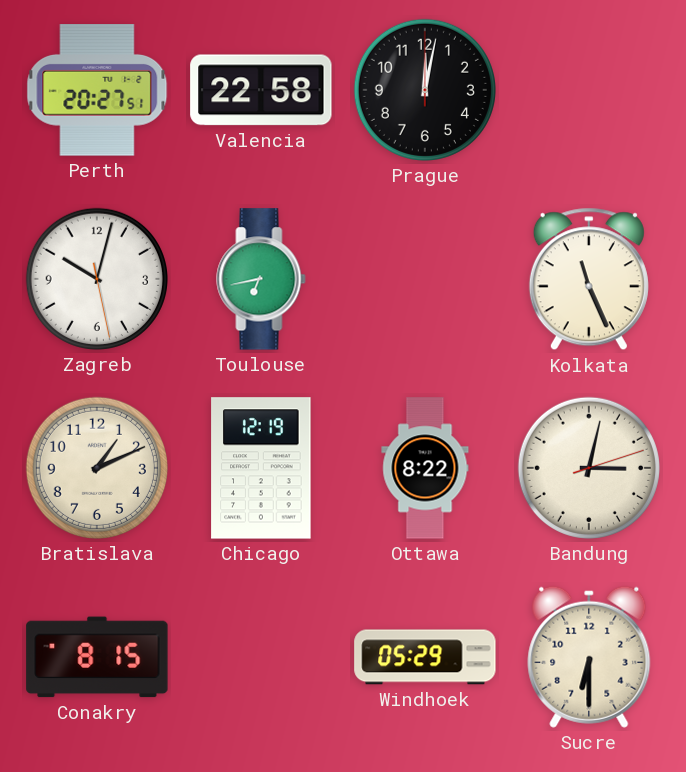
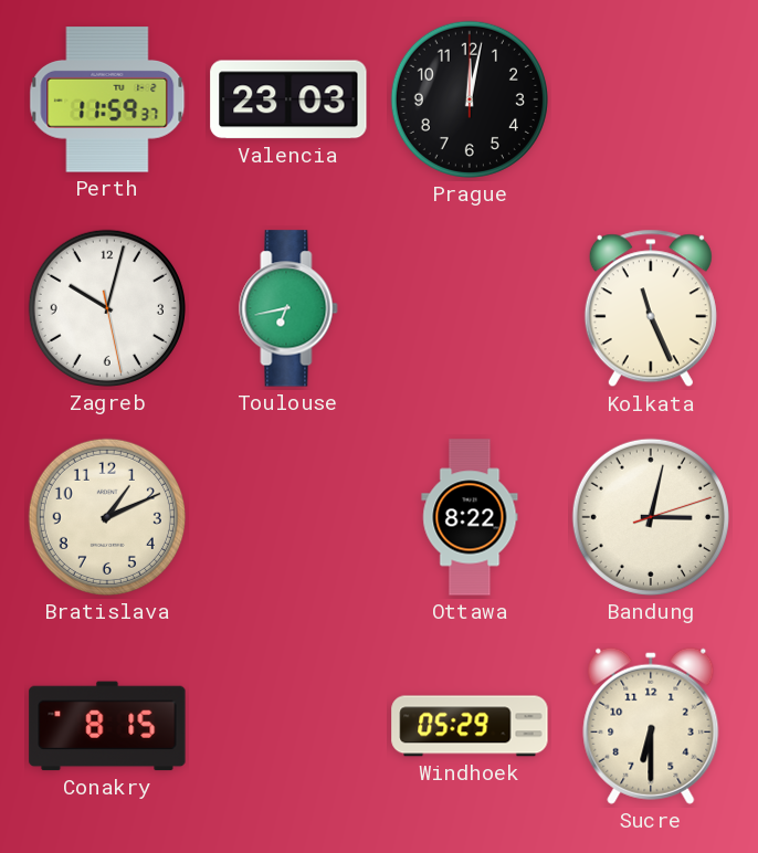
Perth: 20:27 -> 11:59 (107, 99)
Valencia: 22:58 -> 23:03 (288, 99)
Chicago: 12:19 -> none (261, 468)
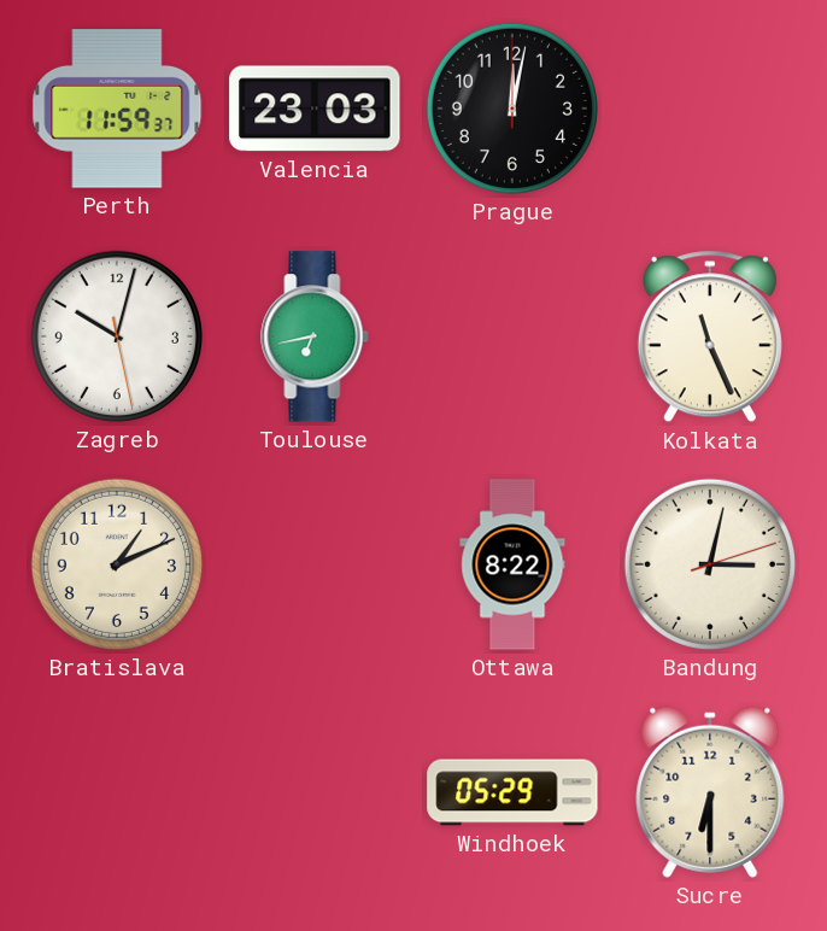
Conakry: 8:15 -> none (107, 726)
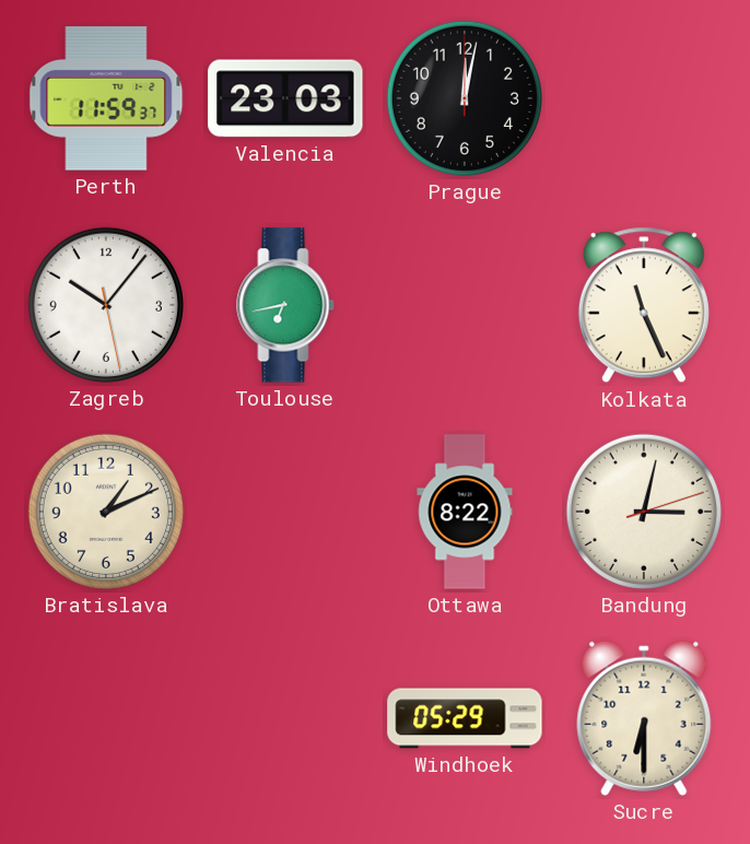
Zagreb: 10:02 -> 10:06 (106, 305)
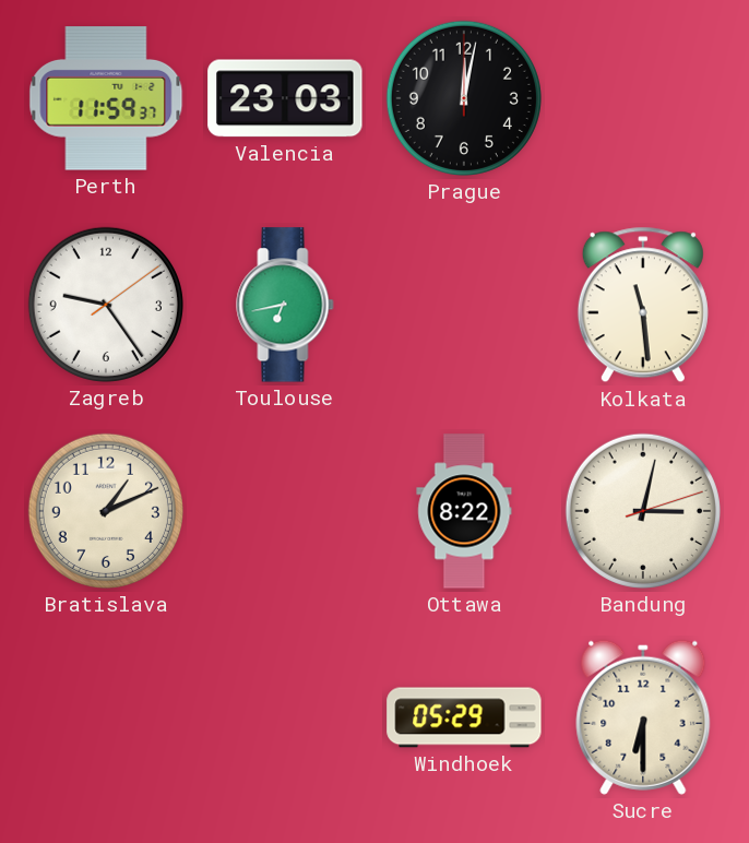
Zagreb: 10:06 -> 9:24 (106, 305)
Kolkata: 11:26 -> 11:29 (643, 305)
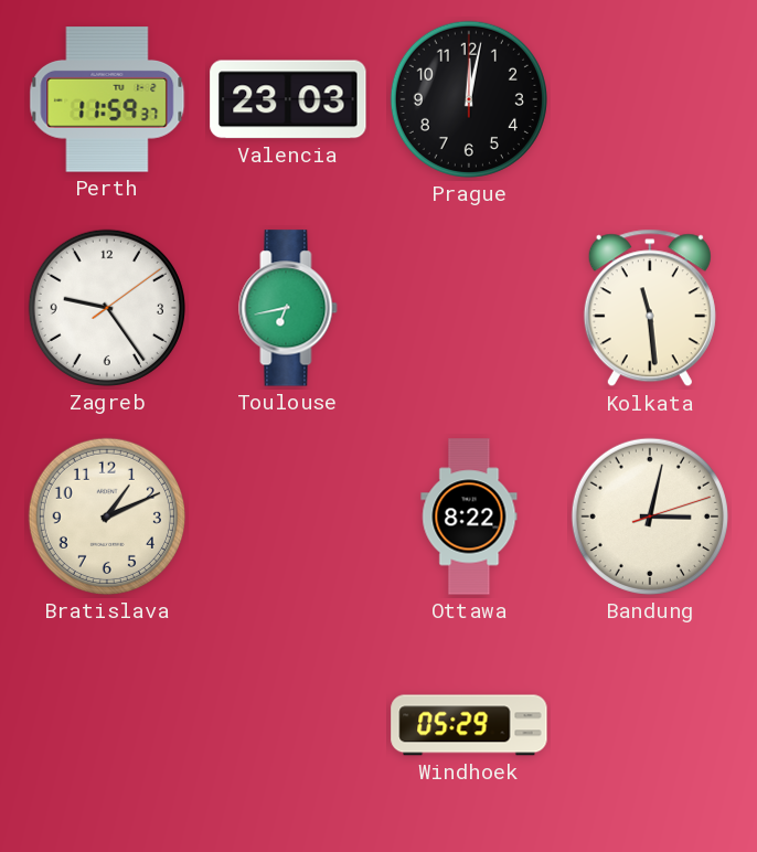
Sucre: 6:30 -> none (643, 717)
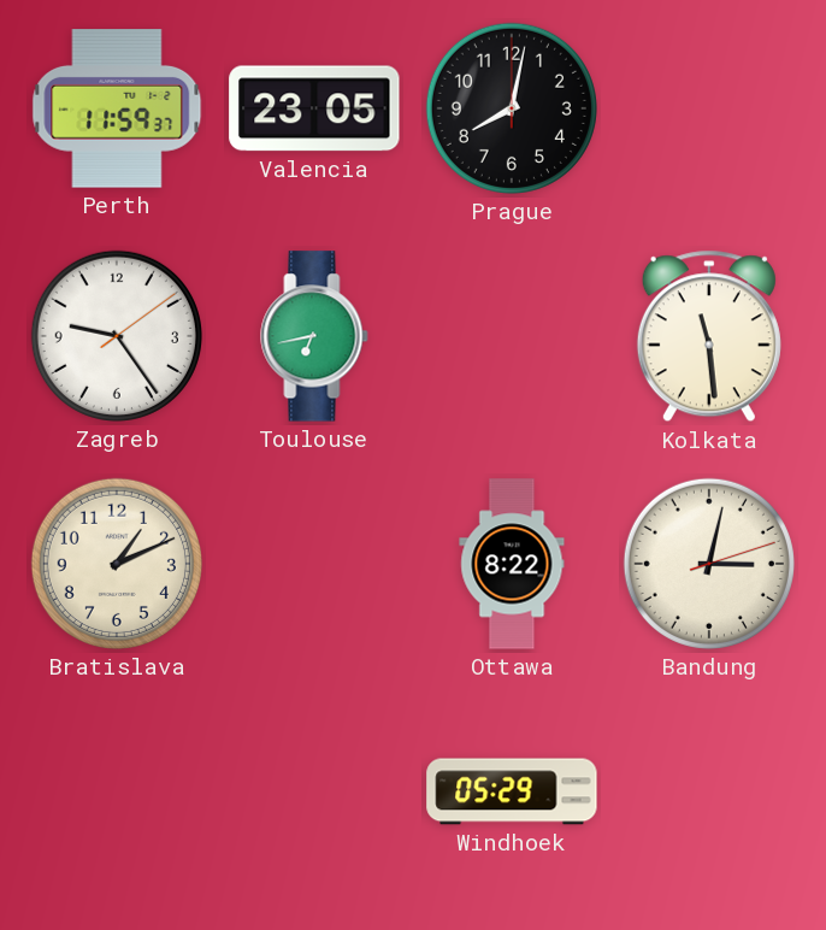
Valencia: 23:03 -> 23:05 (314, 108)
Prague: 12:02 -> 8:02 (512, 108)
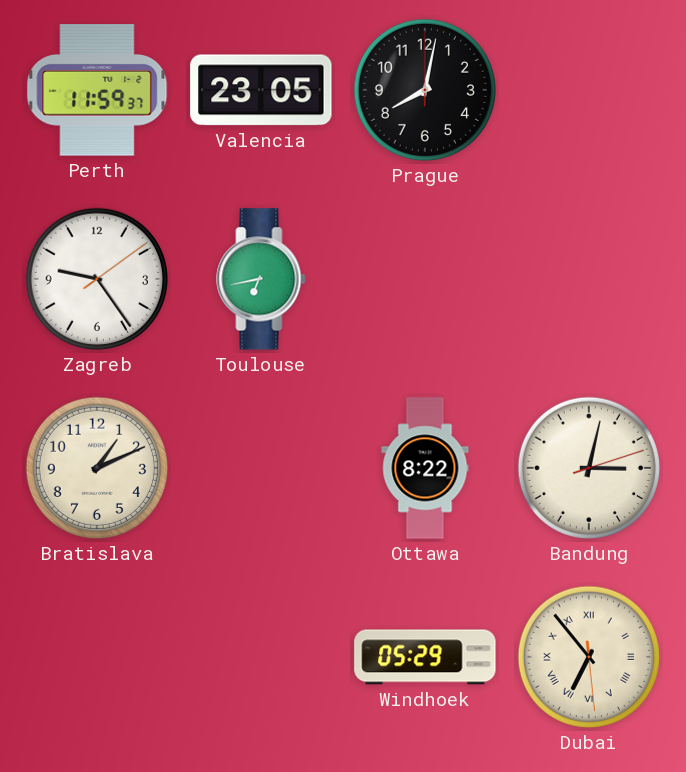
Kolkata: 11:29 -> none (709, 336)
Dubai: none -> 6:53 (589, 657)
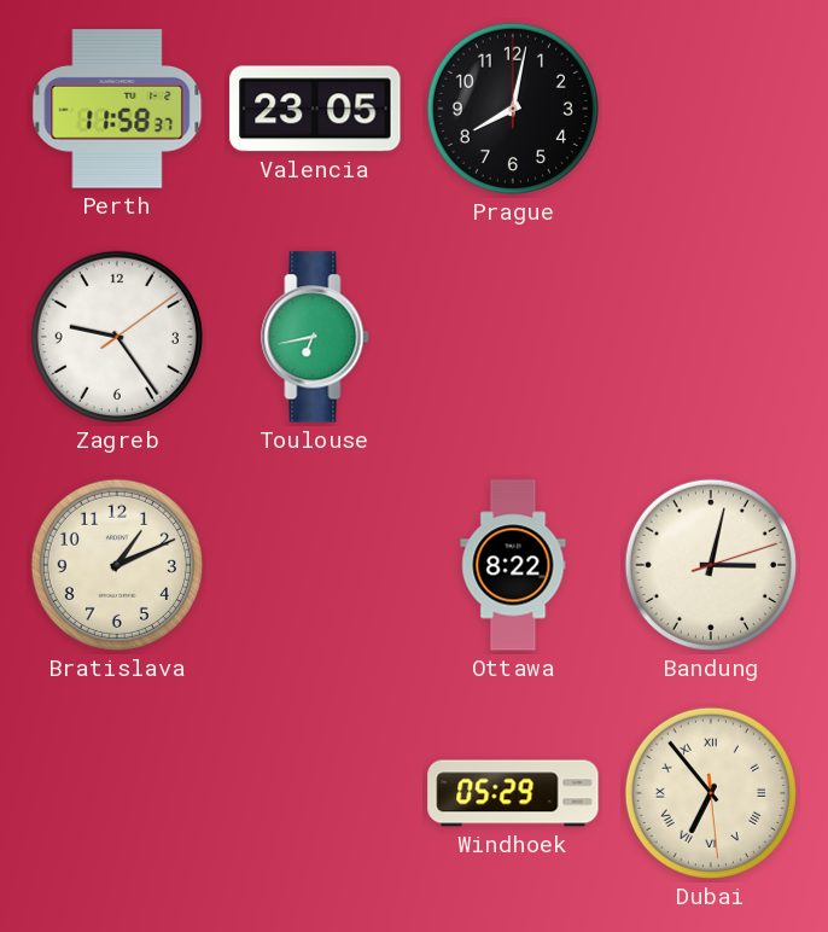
Perth: 11:59 -> 11:58 (117, 109)
